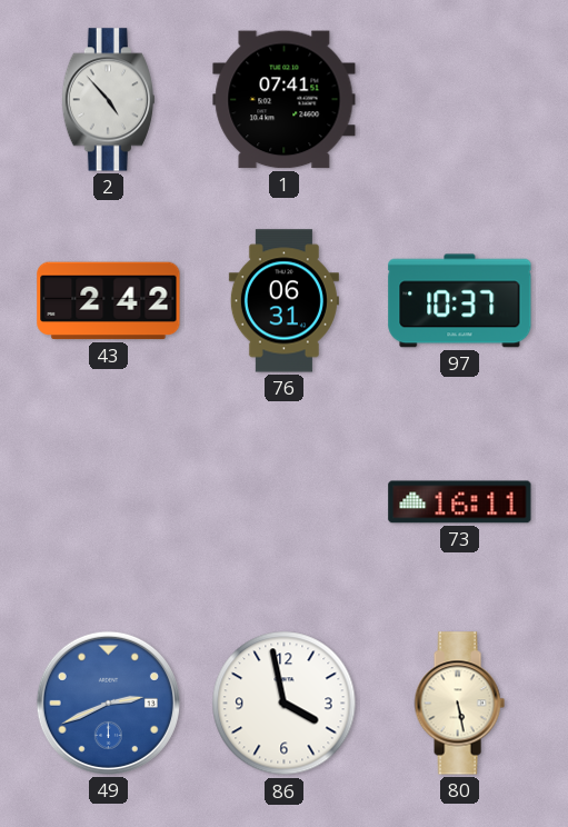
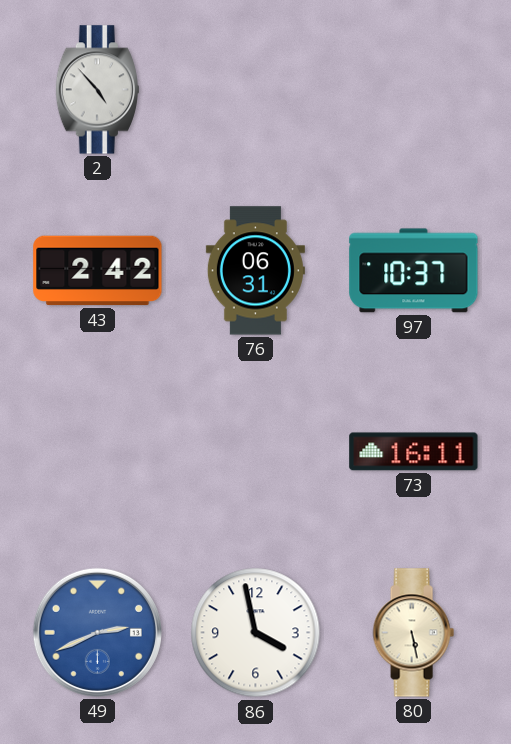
1: 07:41 -> none (285, 100)
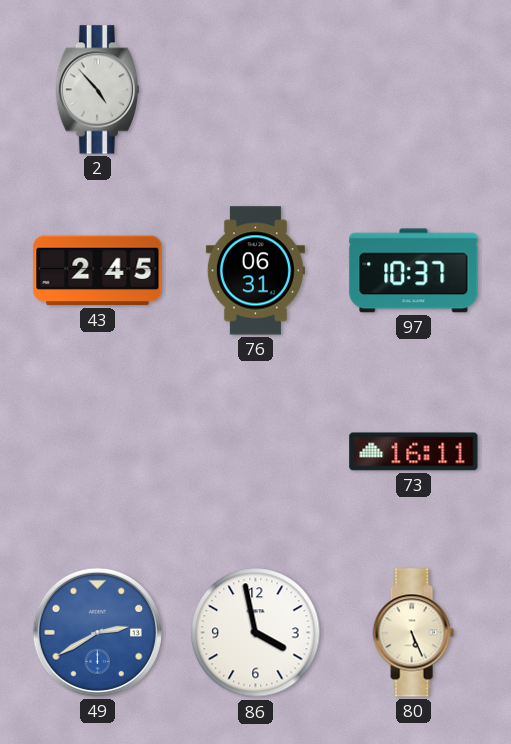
43: 2:42 -> 2:45 (98, 271)
49: 2:41 -> 2:40 (97, 632)
80: 5:28 -> 5:26 (413, 633)
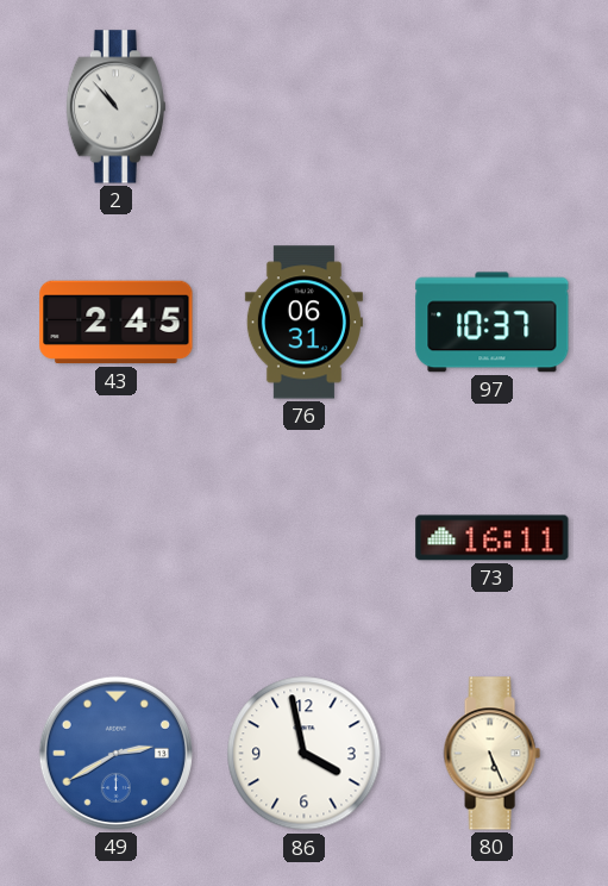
2: 4:53 -> 10:53 (115, 107)
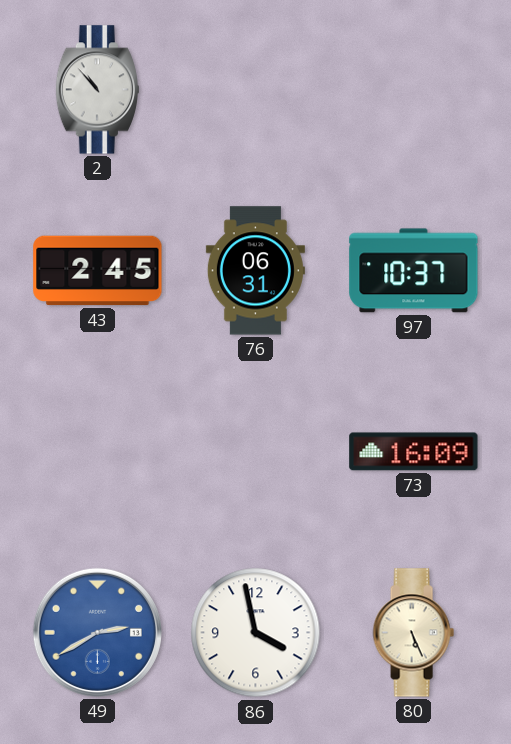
73: 16:11 -> 16:09 (414, 452)
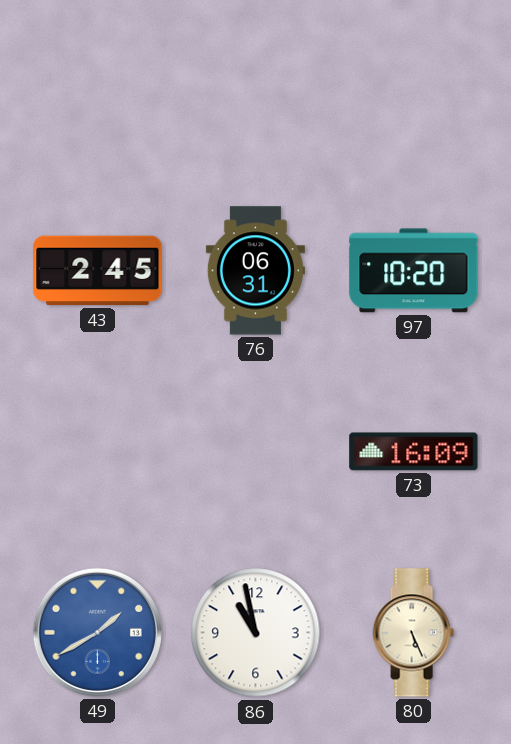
2: 10:53 -> none (97, 90)
97: 10:37 -> 10:20 (414, 271)
49: 2:40 -> 1:40 (97, 632)
86: 3:58 -> 10:58 (256, 633)
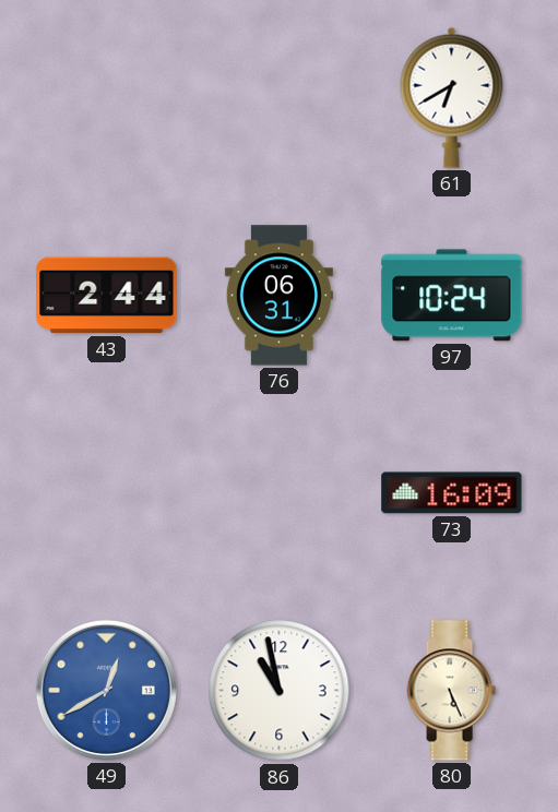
61: none -> 6:40 (452, 97)
43: 2:45 -> 2:44 (107, 296)
97: 10:20 -> 10:24 (452, 296)
49: 1:40 -> 12:40 (106, 690)
